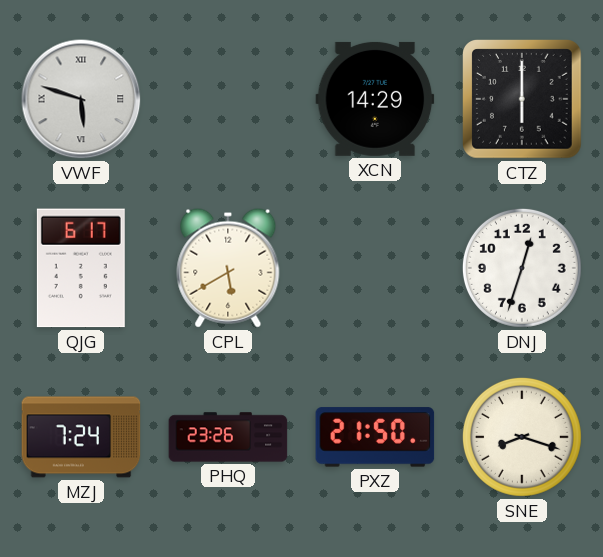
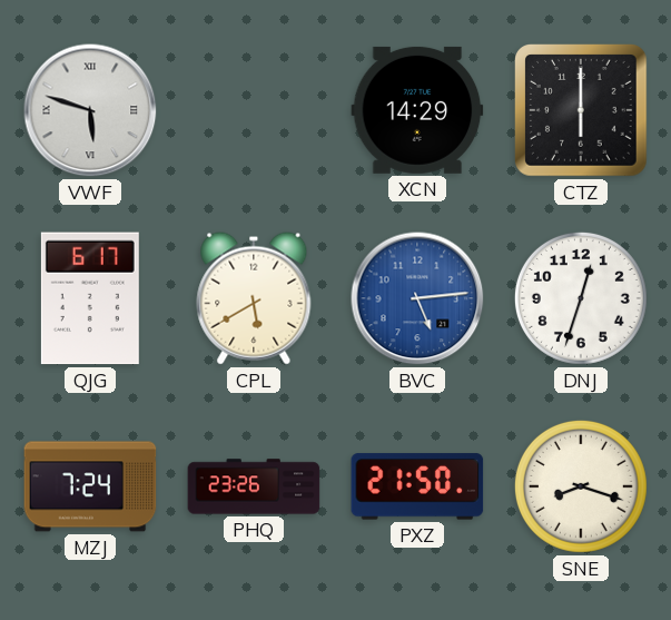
BVC: none -> 5:14 (417, 298)
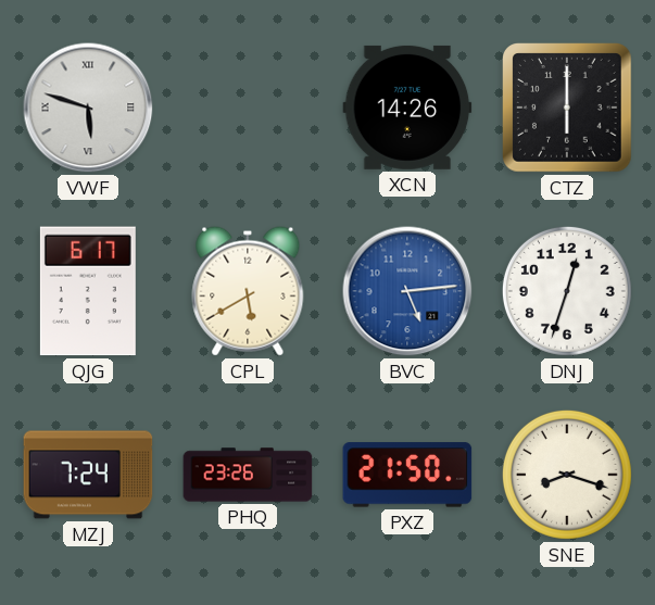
XCN: 14:29 -> 14:26 (407, 108)
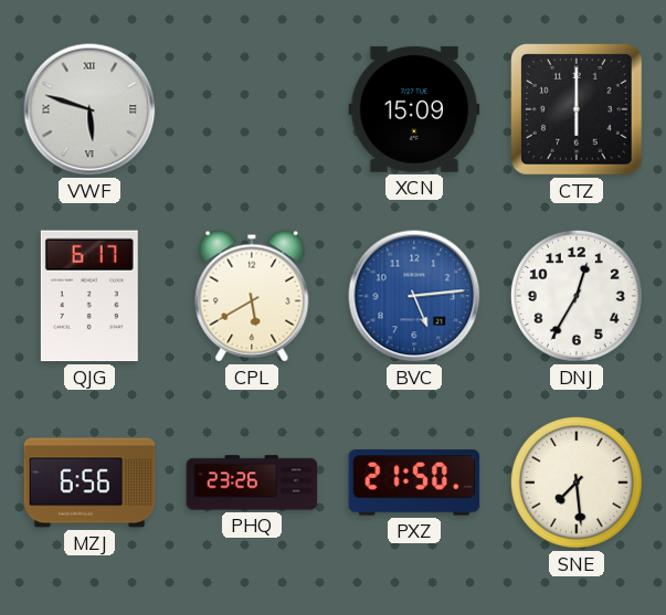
XCN: 14:26 -> 15:09 (414, 109)
DNJ: 12:33 -> 12:35 (577, 296)
MZJ: 7:24 -> 6:56 (89, 483)
SNE: 8:18 -> 7:29 (577, 483)
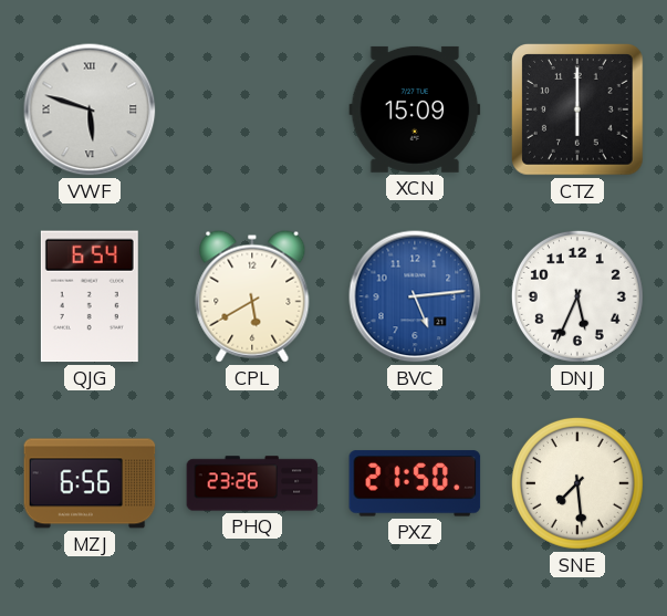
QJG: 6:17 -> 6:54 (90, 296)
DNJ: 12:35 -> 5:34 (577, 296)
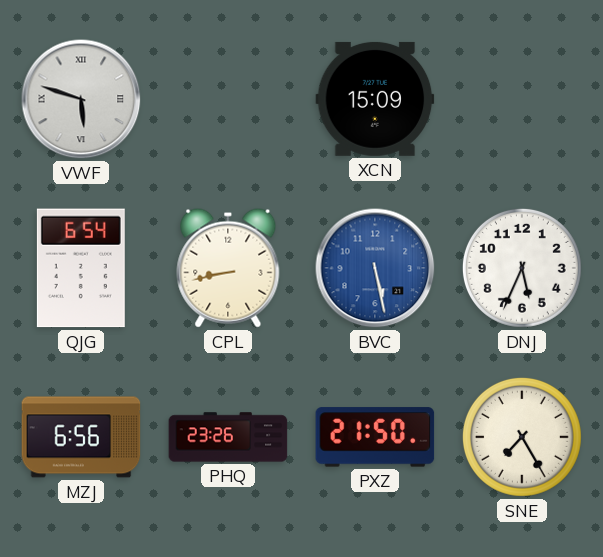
CTZ: 6:00 -> none (577, 109)
CPL: 5:40 -> 8:43 (228, 268)
BVC: 5:14 -> 5:28 (375, 268)
SNE: 7:29 -> 7:25 (522, 437)
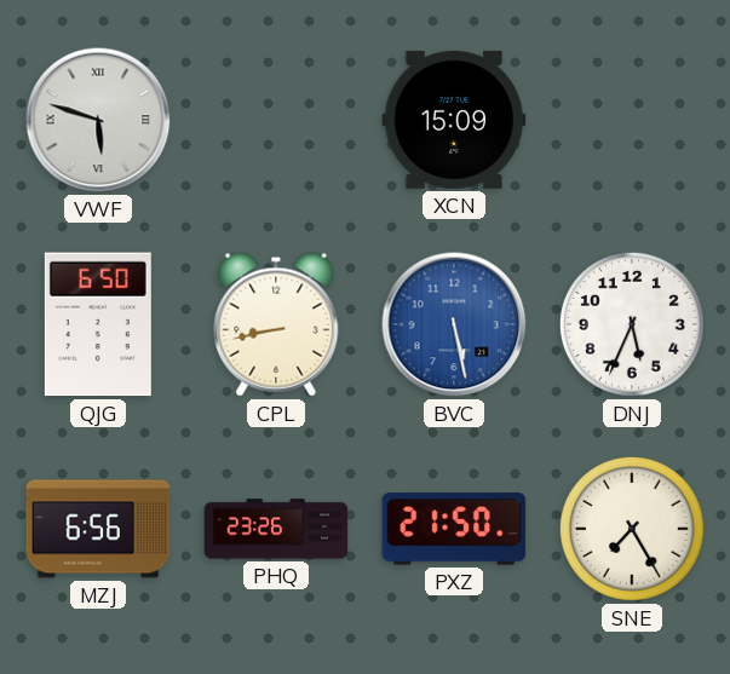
QJG: 6:54 -> 6:50 (98, 324)
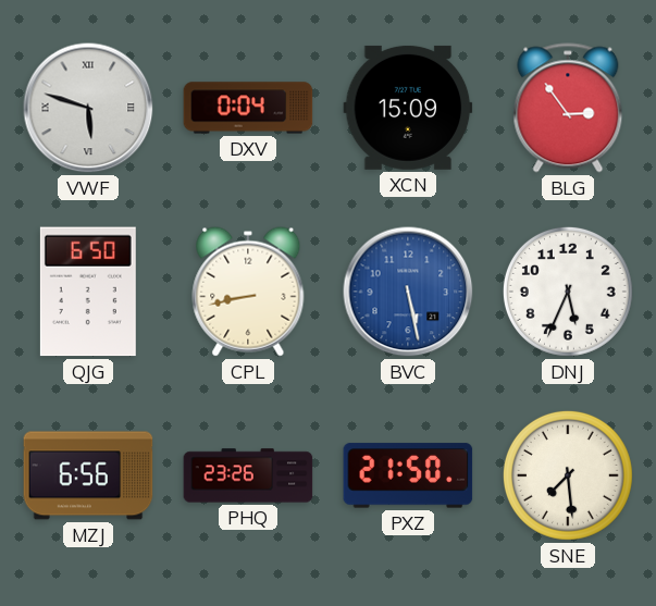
DXV: none -> 0:04 (248, 108)
BLG: none -> 2:54 (568, 108)
SNE: 7:25 -> 7:29 (568, 475)
